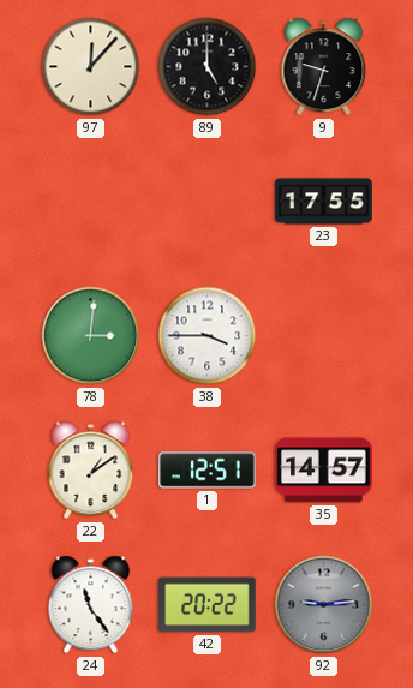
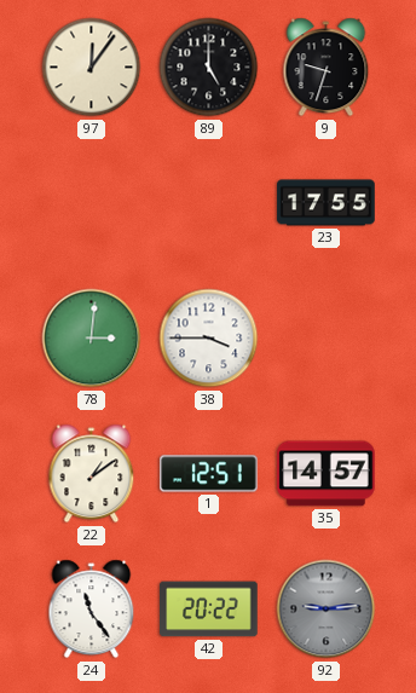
97: 12:07 -> 12:06 (92, 68)
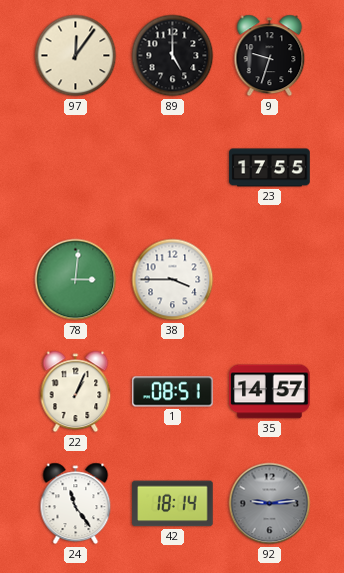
22: 1:09 -> 1:04 (76, 392)
1: 12:51 -> 08:51 (173, 392)
42: 20:22 -> 18:14 (173, 504)
